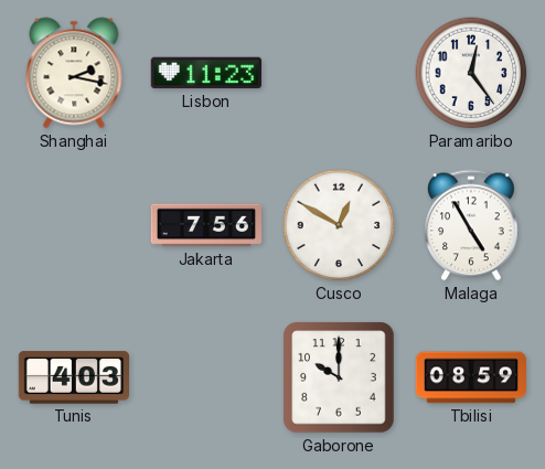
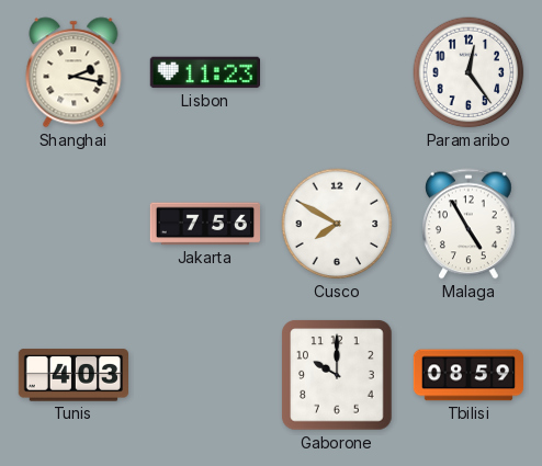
Cusco: 12:50 -> 7:50 (337, 224)
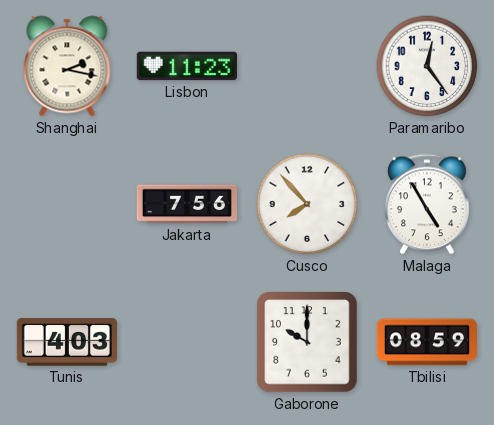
Cusco: 7:50 -> 7:53 (307, 204)
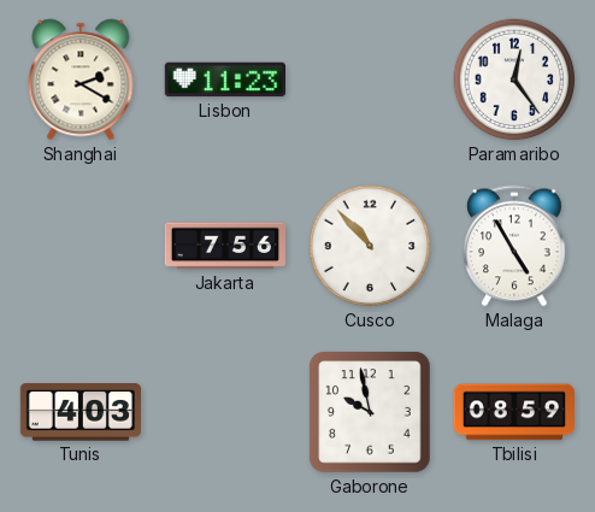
Shanghai: 2:17 -> 2:20 (81, 80)
Cusco: 7:53 -> 10:53 (370, 246)
Gaborone: 10:00 -> 9:58 (370, 412)
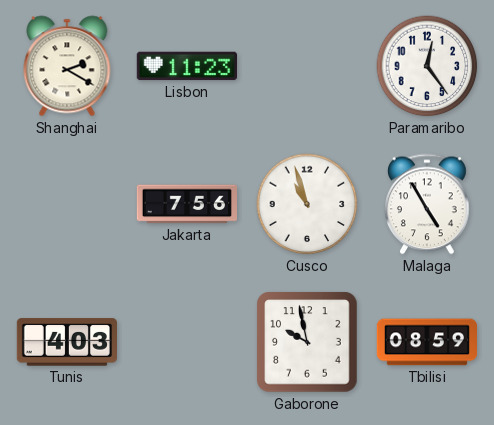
Cusco: 10:53 -> 10:57 (307, 204)
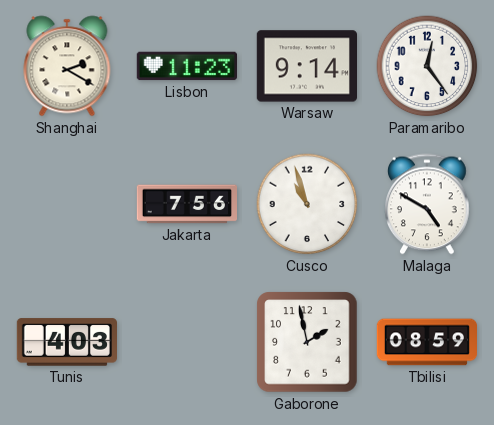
Warsaw: none -> 9:14 (306, 66)
Malaga: 4:55 -> 4:50 (428, 204)
Gaborone: 9:58 -> 1:58 (307, 342)
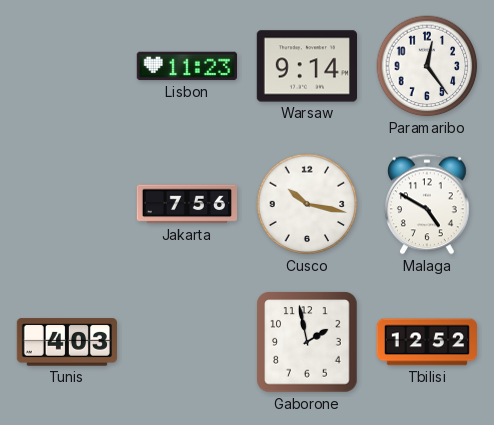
Shanghai: 2:20 -> none (67, 66)
Cusco: 10:57 -> 10:17 (307, 204)
Tbilisi: 08:59 -> 12:52 (426, 342)
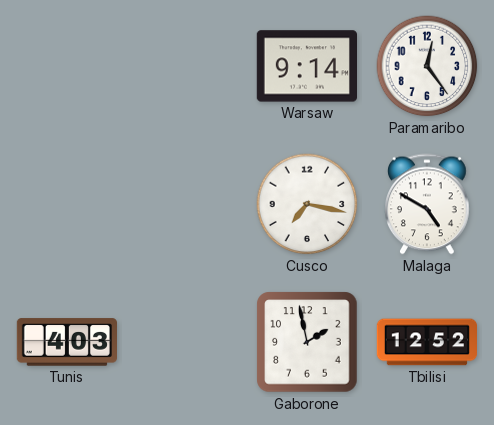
Lisbon: 11:23 -> none (186, 66)
Jakarta: 7:56 -> none (186, 204)
Cusco: 10:17 -> 7:17 (307, 204)
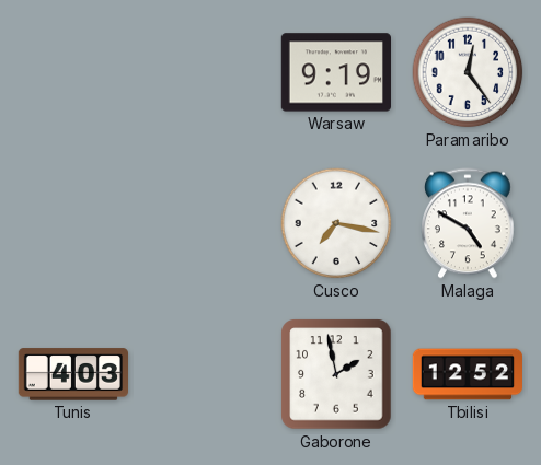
Warsaw: 9:14 -> 9:19 (335, 72)
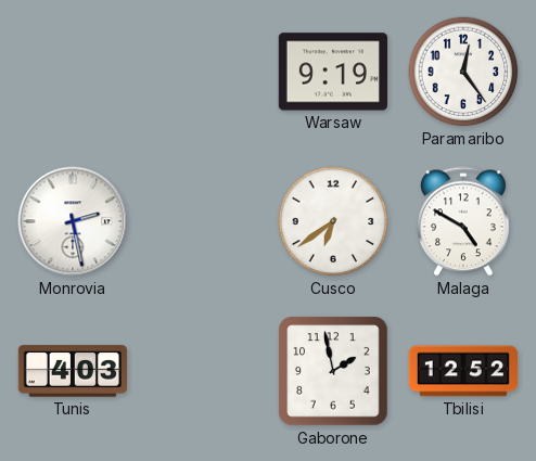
Monrovia: none -> 2:28 (73, 221)
Cusco: 7:17 -> 6:39 (333, 221)
